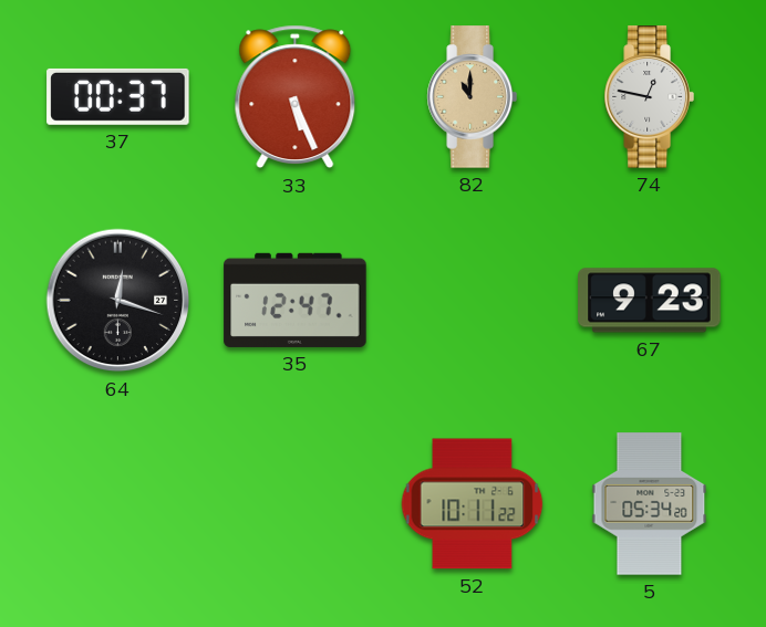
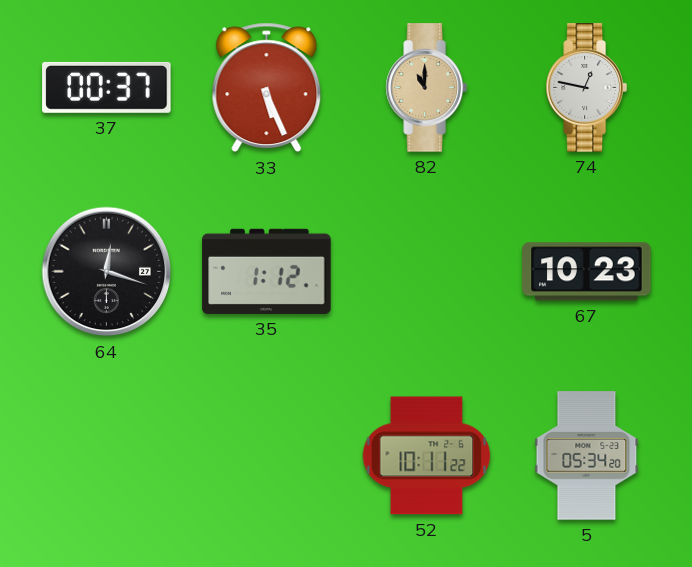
35: 12:47 -> 1:12 (267, 271)
67: 9:23 -> 10:23 (587, 272)
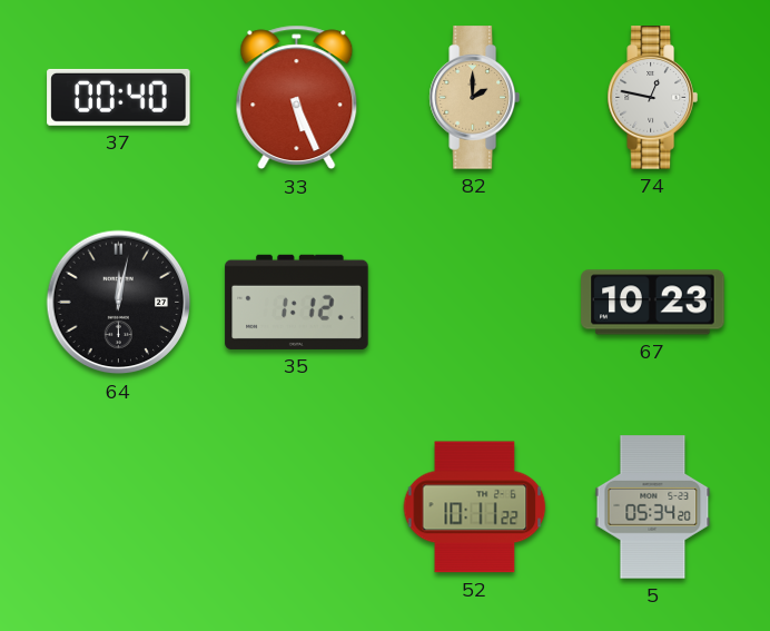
37: 00:37 -> 00:40 (119, 97)
82: 11:00 -> 2:00 (474, 98)
64: 12:18 -> 12:02 (119, 303)
